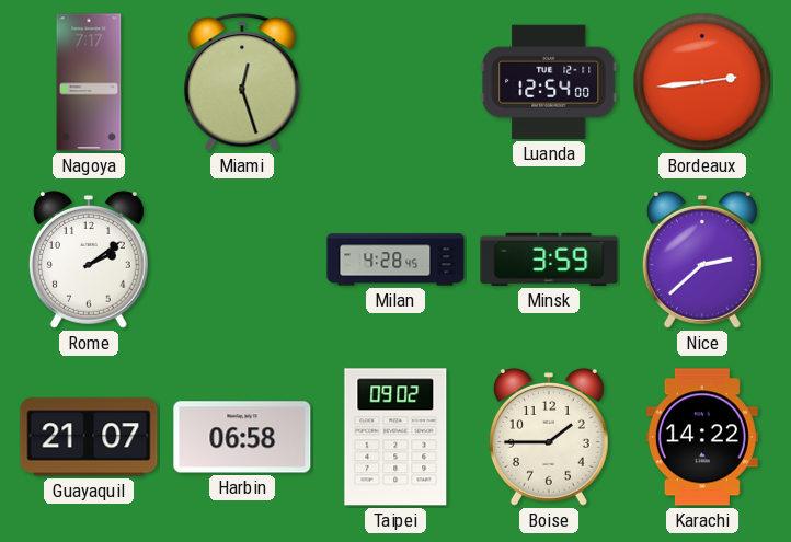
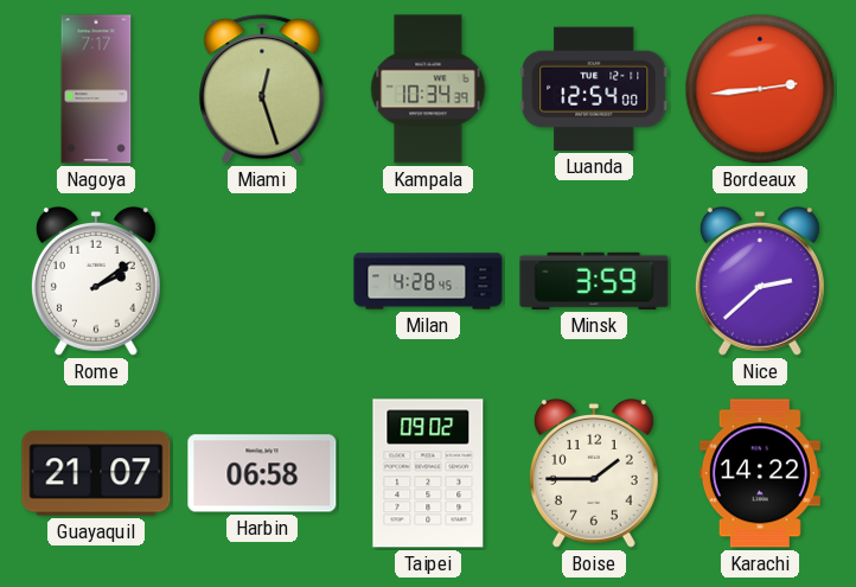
Kampala: none -> 10:34 (428, 89)
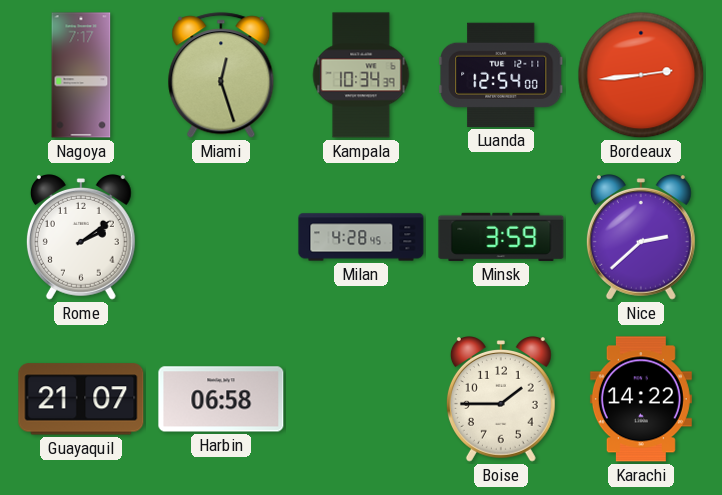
Taipei: 09:02 -> none (428, 473)
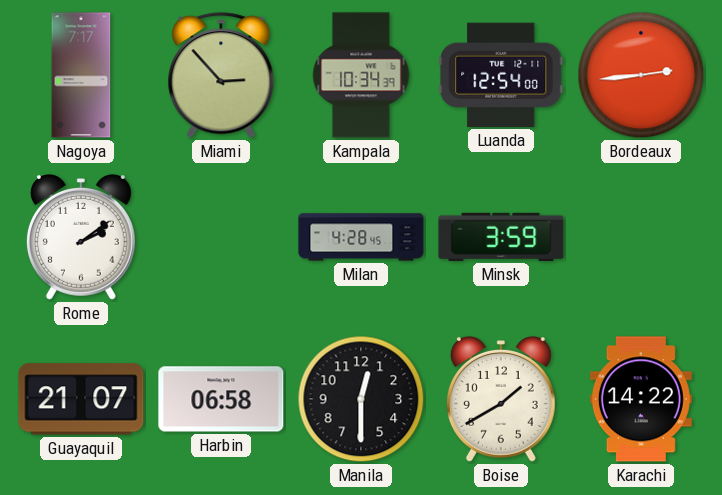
Miami: 12:27 -> 2:53 (221, 76)
Nice: 2:38 -> none (641, 238)
Manila: none -> 12:30 (361, 399)
Boise: 1:45 -> 1:40 (501, 400)
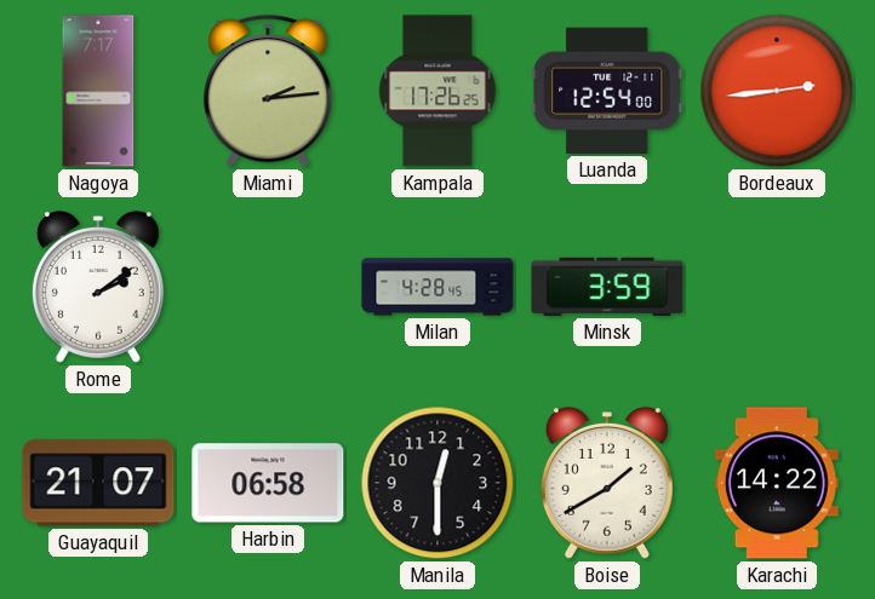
Miami: 2:53 -> 2:14 (268, 92)
Kampala: 10:34 -> 17:26 (438, 91)
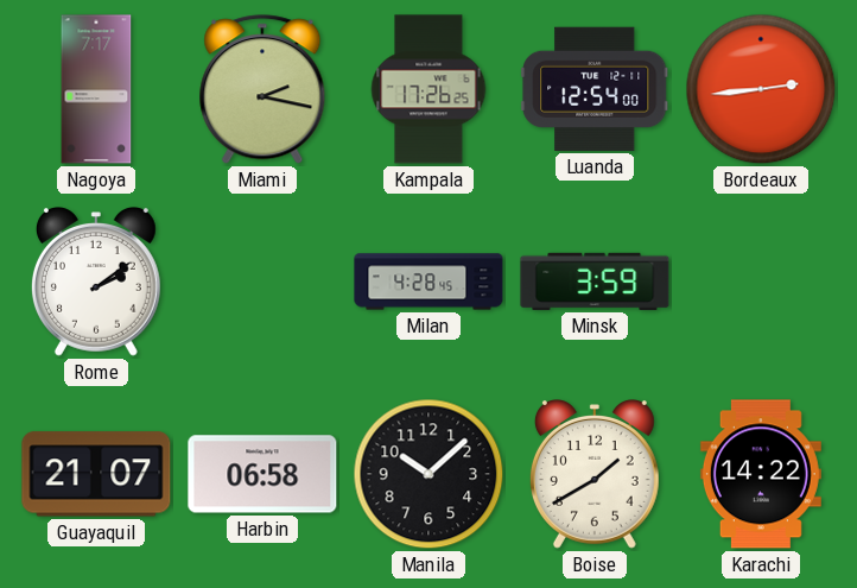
Miami: 2:14 -> 2:17 (262, 90)
Manila: 12:30 -> 10:08 (429, 474)
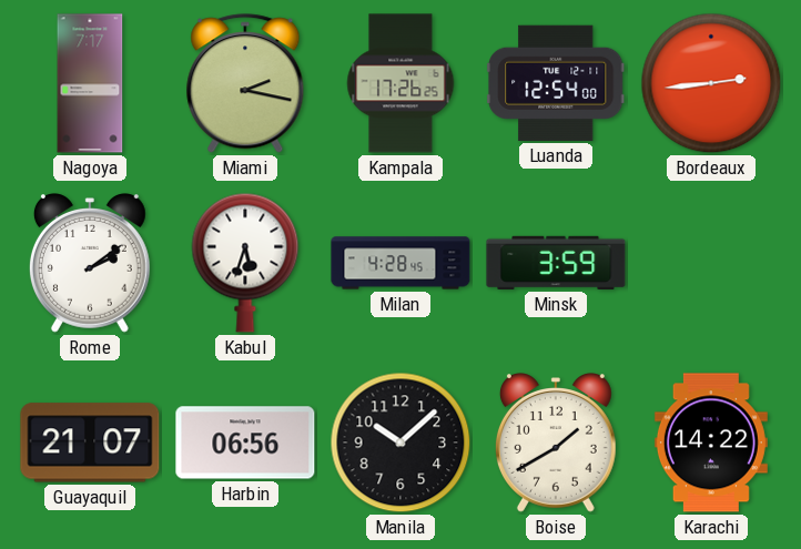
Kabul: none -> 5:33 (245, 263)
Harbin: 06:58 -> 06:56 (245, 443)
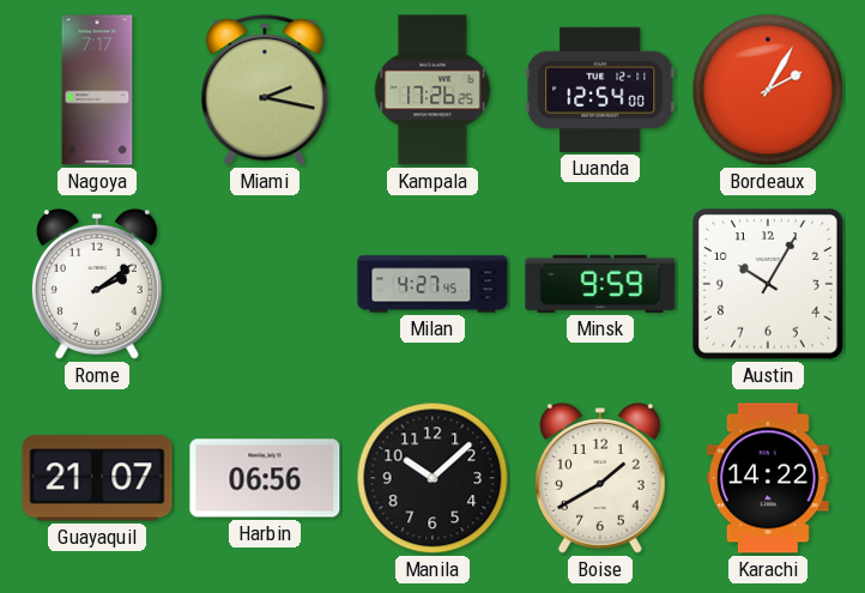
Bordeaux: 2:44 -> 2:05 (768, 90)
Kabul: 5:33 -> none (245, 263)
Milan: 4:28 -> 4:27 (432, 284)
Minsk: 3:59 -> 9:59 (600, 284)
Austin: none -> 10:05 (768, 284)
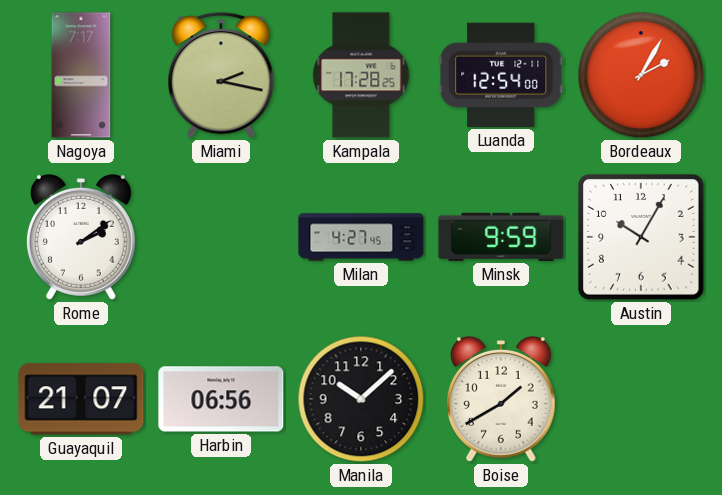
Kampala: 17:26 -> 17:28 (361, 75)
Karachi: 14:22 -> none (768, 478)
